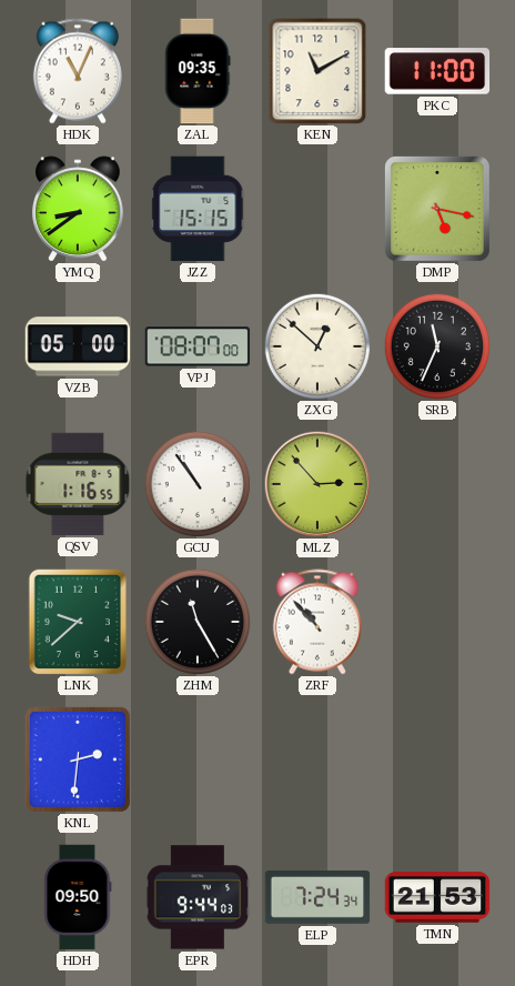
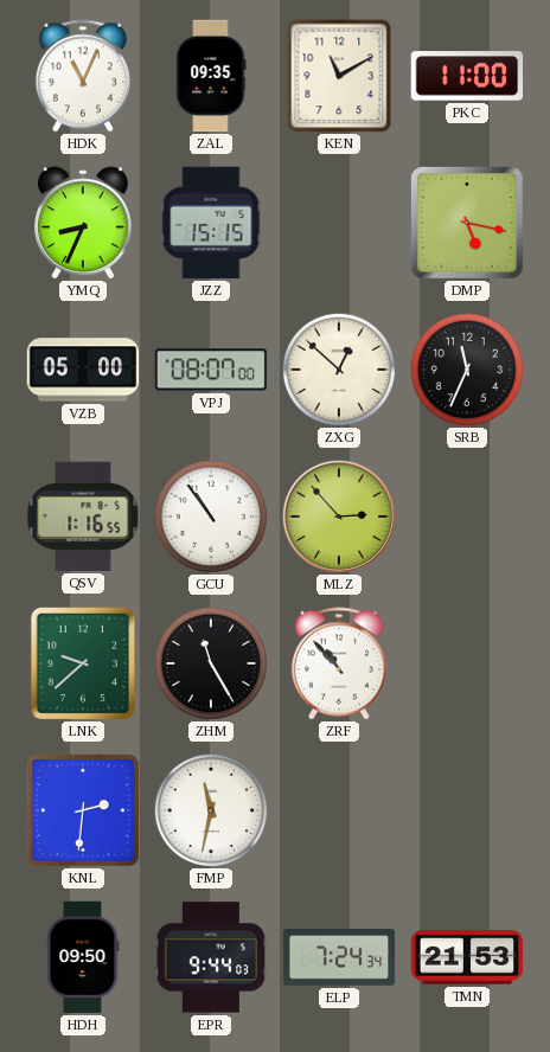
YMQ: 8:39 -> 8:34 (83, 223)
FMP: none -> 11:32 (210, 809)
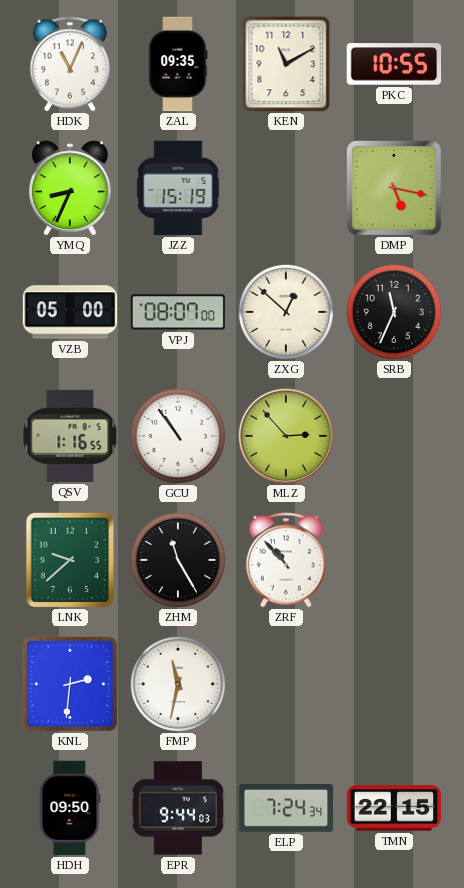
PKC: 11:00 -> 10:55 (394, 64)
JZZ: 15:15 -> 15:19 (178, 188)
TMN: 21:53 -> 22:15 (394, 808)
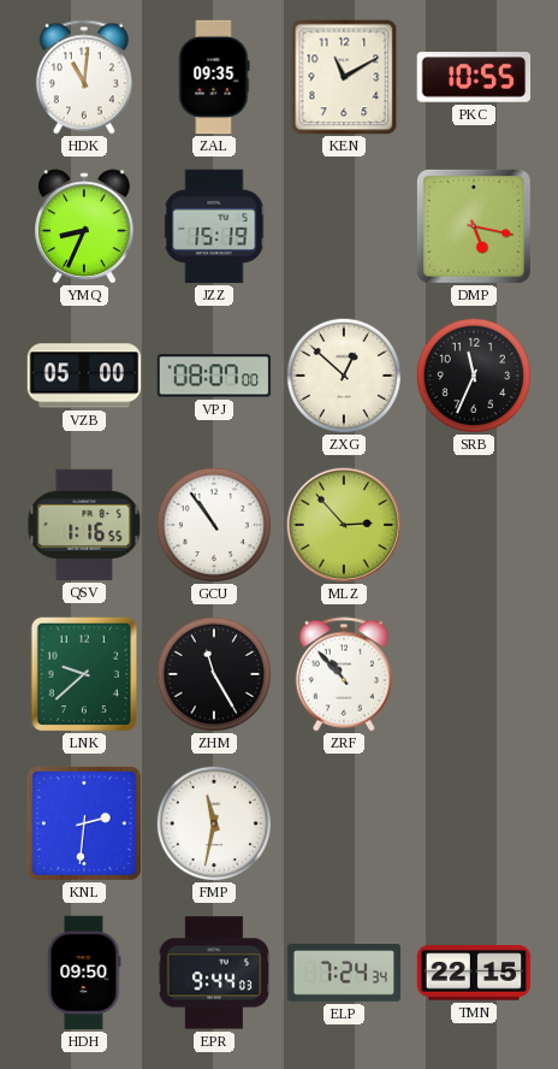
HDK: 11:04 -> 11:01 (84, 77)
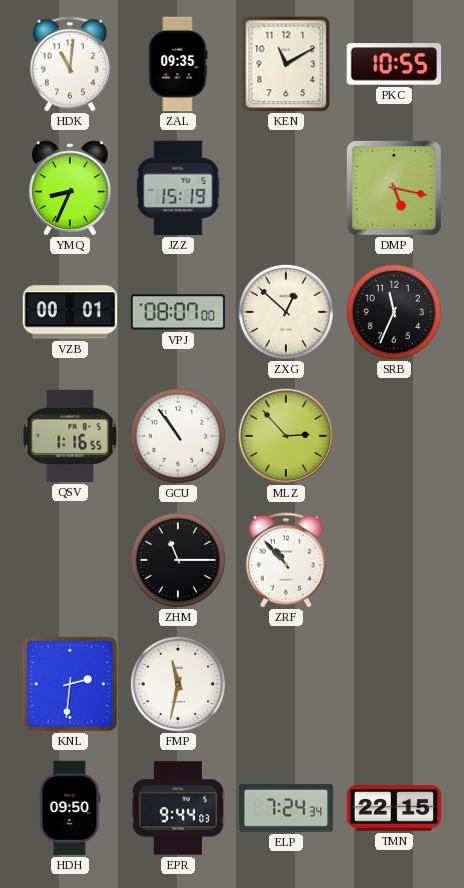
VZB: 05:00 -> 00:01 (70, 312)
LNK: 9:38 -> none (84, 674)
ZHM: 11:25 -> 11:15 (177, 559)
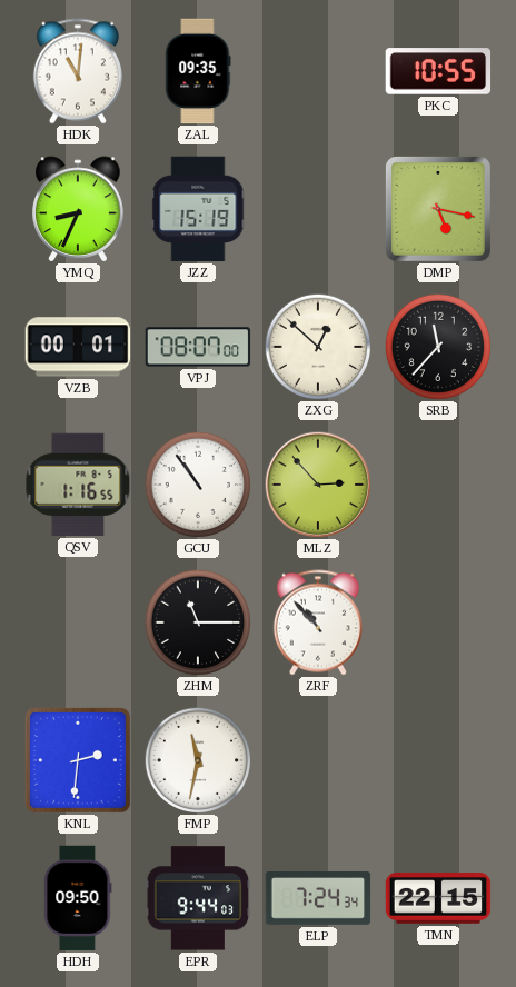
KEN: 11:10 -> none (286, 64)
SRB: 11:34 -> 11:37 (437, 346)
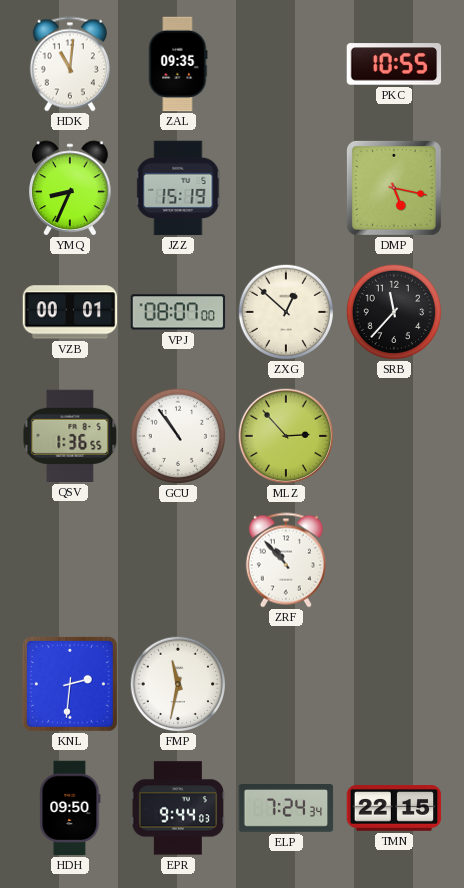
QSV: 1:16 -> 1:36 (70, 436)
ZHM: 11:15 -> none (197, 621)
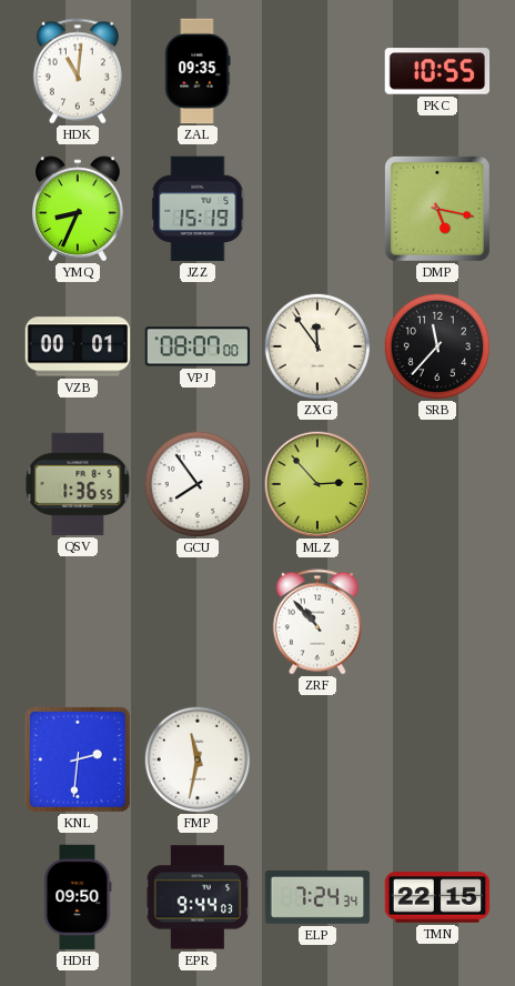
ZXG: 12:52 -> 11:54 (316, 345)
GCU: 10:54 -> 7:54 (196, 483)
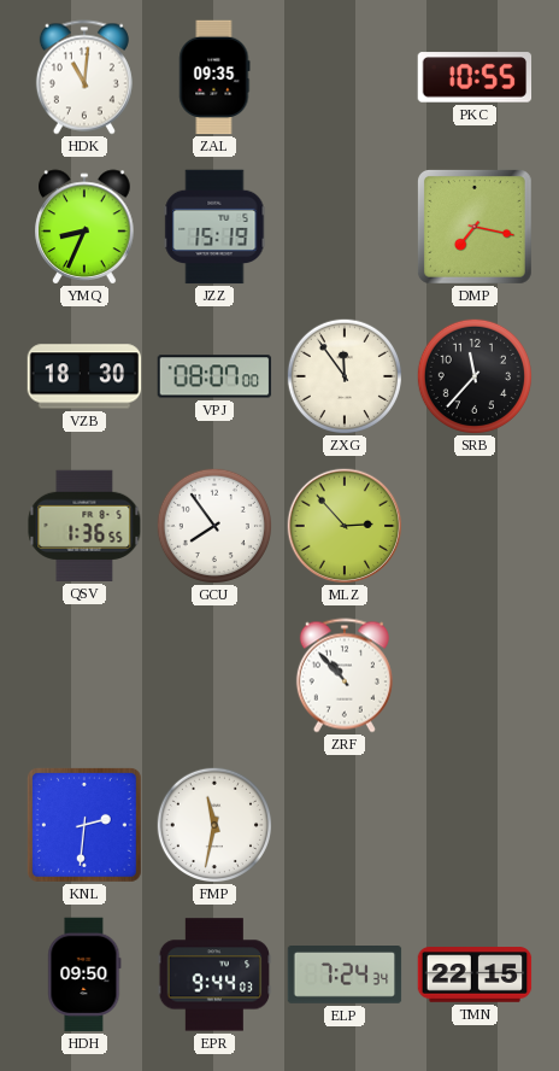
DMP: 5:17 -> 7:17 (475, 227)
VZB: 00:01 -> 18:30 (84, 376)
